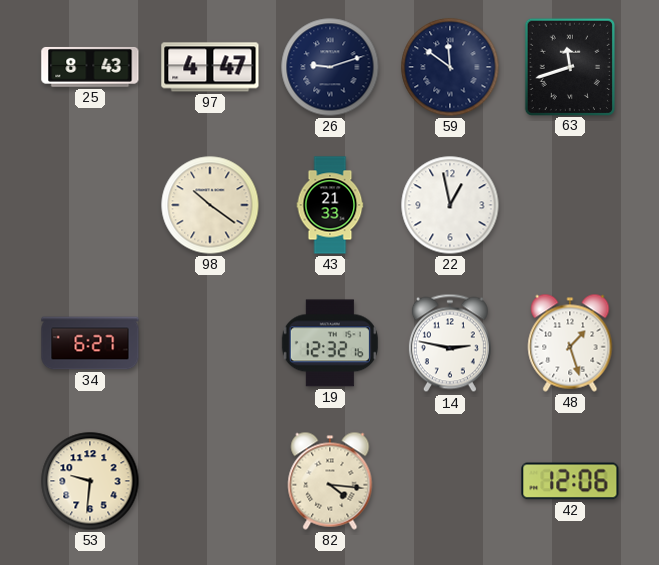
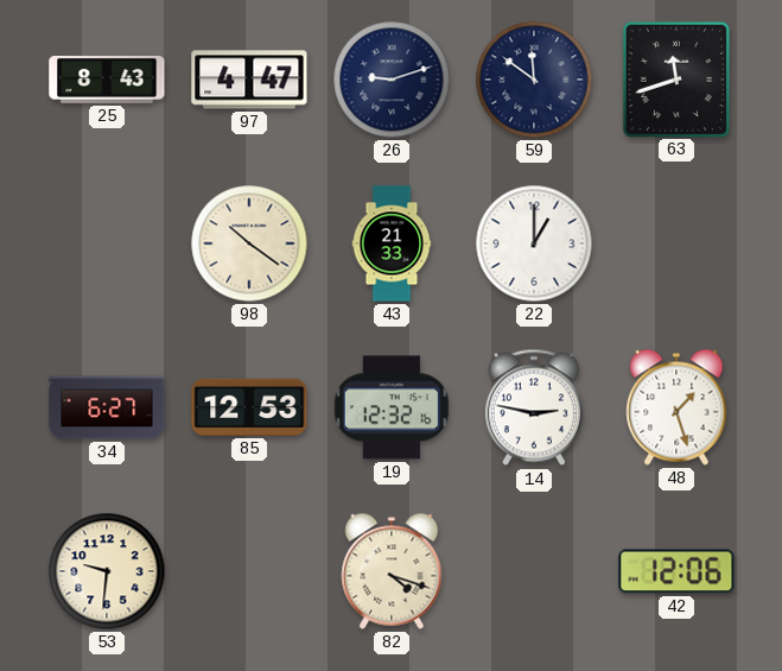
22: 12:58 -> 1:00 (534, 243)
85: none -> 12:53 (249, 407)
82: 4:16 -> 4:18 (392, 571)
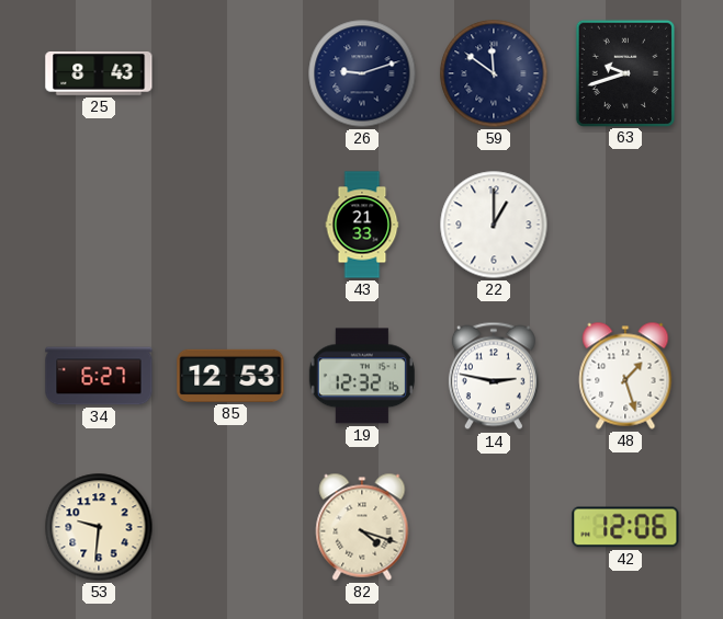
97: 4:47 -> none (249, 80)
63: 11:42 -> 9:42 (624, 72)
98: 10:21 -> none (249, 243)
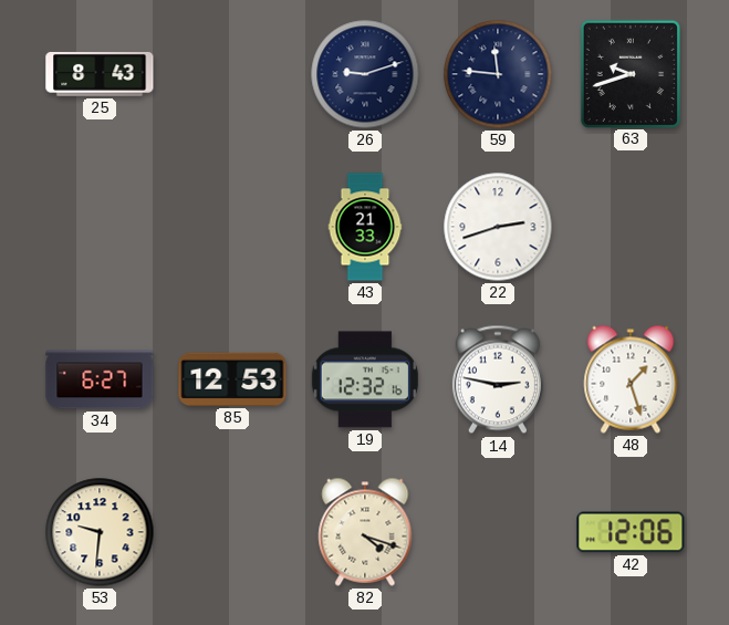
59: 11:51 -> 11:46 (498, 74)
22: 1:00 -> 2:42 (498, 227)
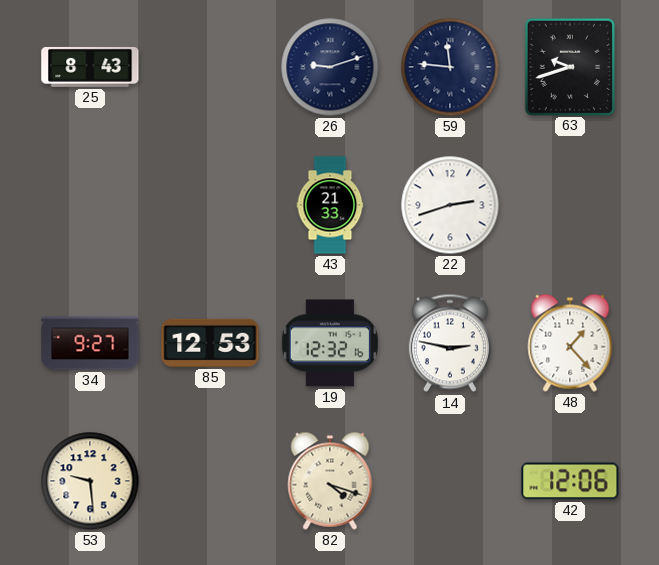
34: 6:27 -> 9:27 (90, 343)
48: 1:27 -> 1:23 (570, 343)
53: 9:31 -> 9:29 (90, 481)
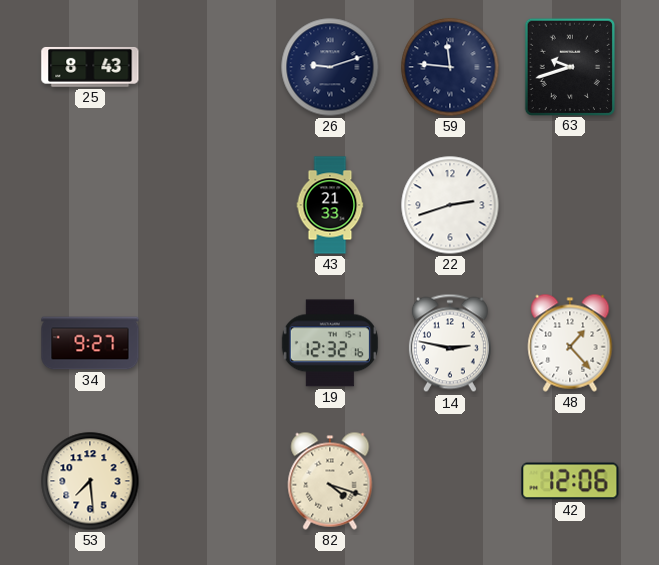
85: 12:53 -> none (210, 343)
53: 9:29 -> 7:29 (90, 481)
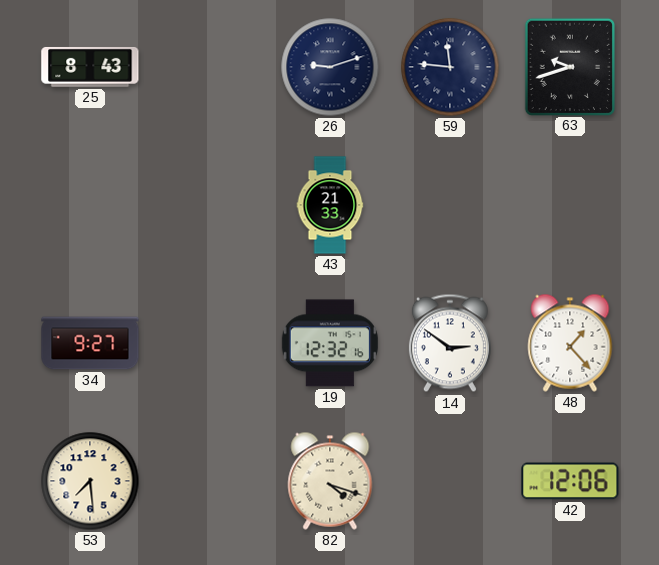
22: 2:42 -> none (450, 205)
14: 2:47 -> 2:51 (450, 343)
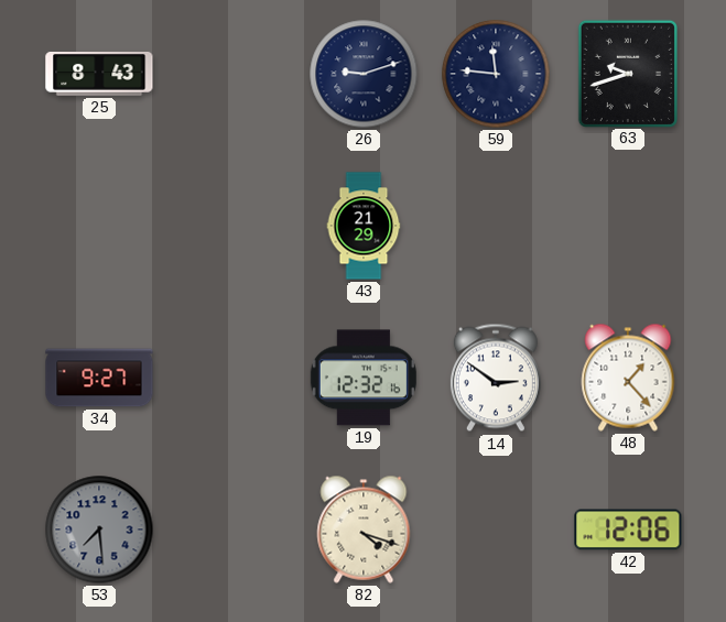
43: 21:33 -> 21:29 (364, 226)
53 dial: cream -> grey (99, 530)
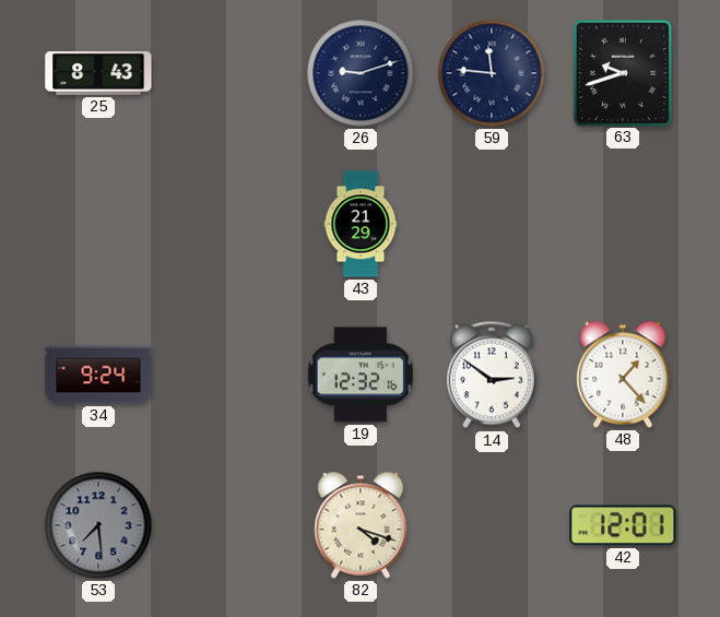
34: 9:27 -> 9:24 (98, 375)
42: 12:06 -> 12:01 (623, 525)
